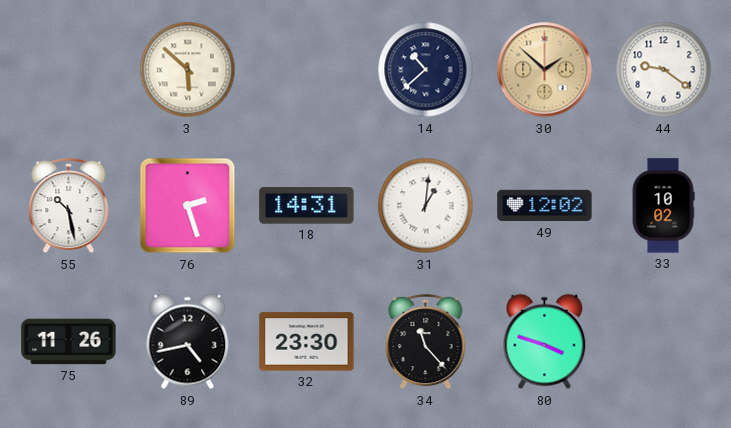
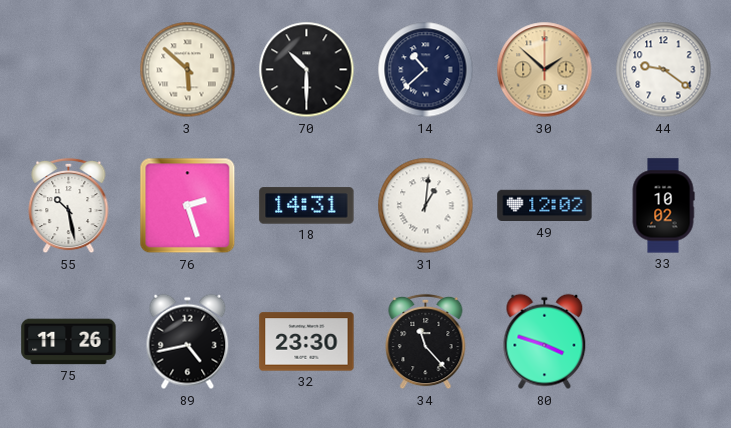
70: none -> 10:30 (307, 70)
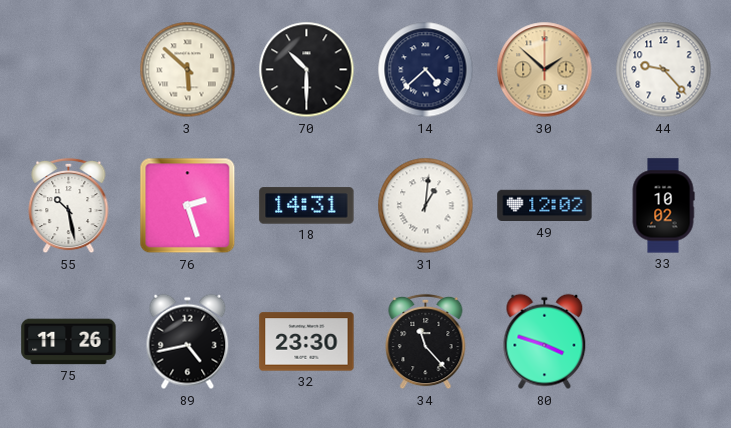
14: 10:38 -> 4:38 (426, 70)
44: 9:21 -> 9:23 (664, 70)
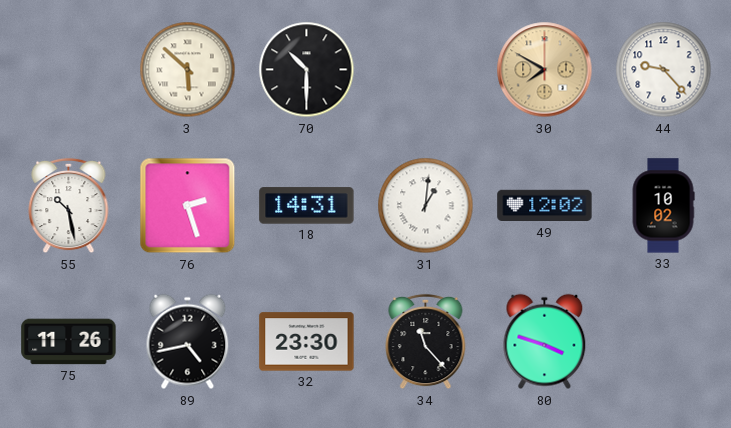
14: 4:38 -> none (426, 70)
30: 1:52 -> 7:50 (545, 70)
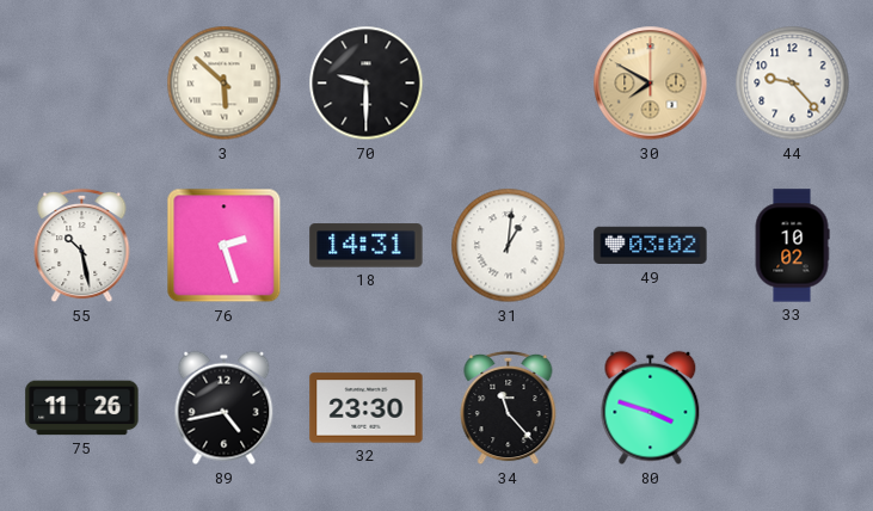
70: 10:30 -> 9:30 (367, 84)
49: 12:02 -> 03:02 (651, 246)
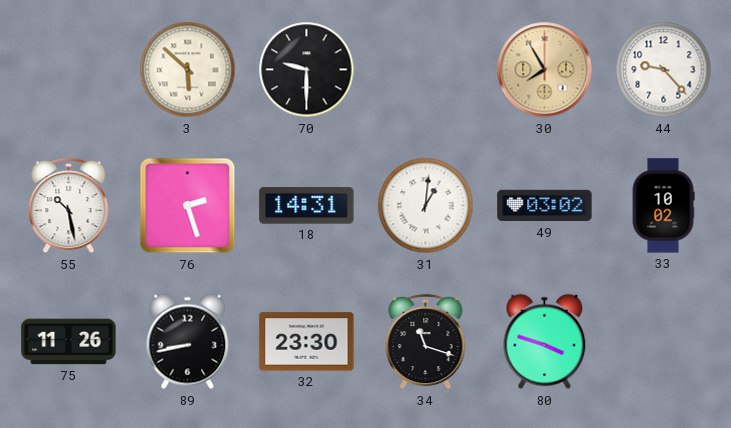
30: 7:50 -> 7:55 (545, 70)
89: 4:43 -> 8:43 (188, 342)
34: 11:23 -> 11:18 (426, 342)
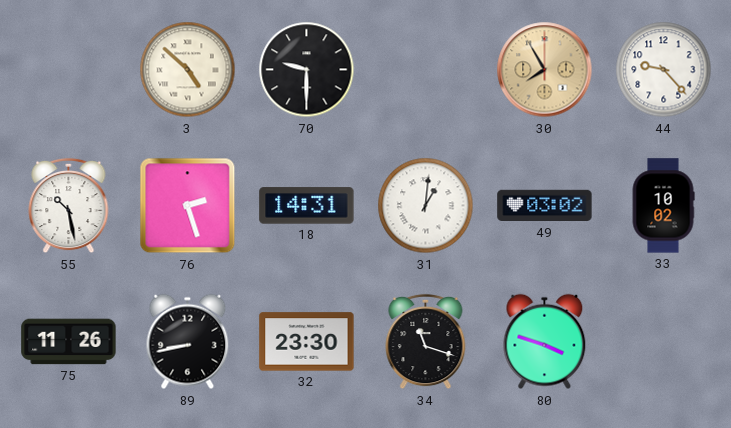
3: 5:52 -> 4:52 (188, 70)
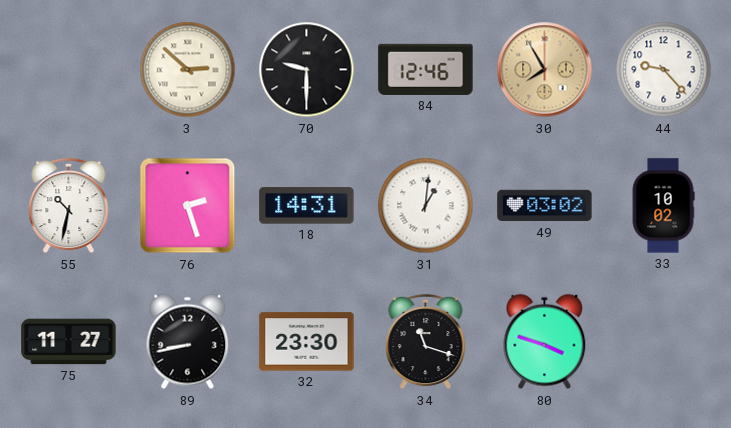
3: 4:52 -> 2:52 (188, 70)
84: none -> 12:46 (426, 69)
55: 10:28 -> 10:32 (69, 206)
75: 11:26 -> 11:27 (69, 342)
